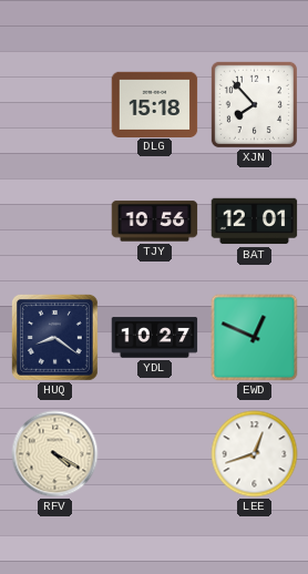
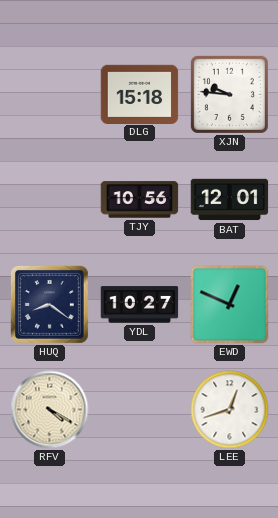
XJN: 7:53 -> 9:46 (229, 94)
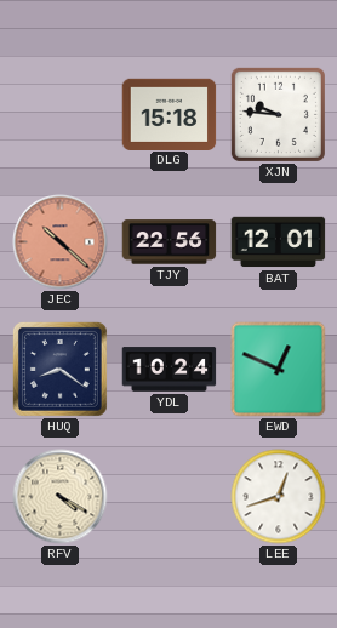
JEC: none -> 10:22 (61, 242)
TJY: 10:56 -> 22:56 (170, 242)
YDL: 10:27 -> 10:24 (170, 370)
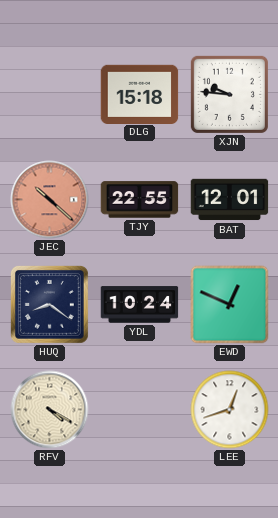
TJY: 22:56 -> 22:55 (140, 200)
